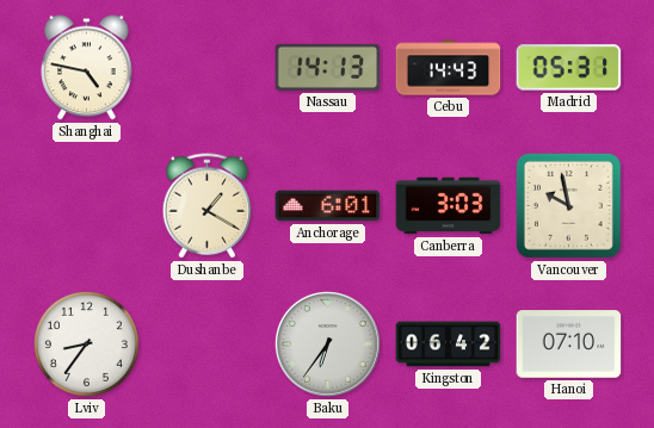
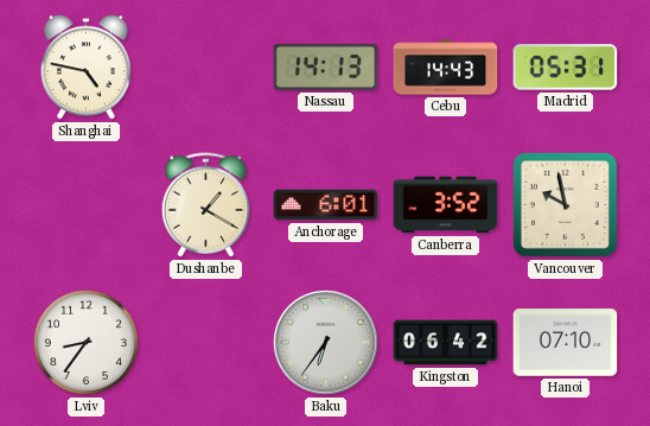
Canberra: 3:03 -> 3:52 (446, 205)
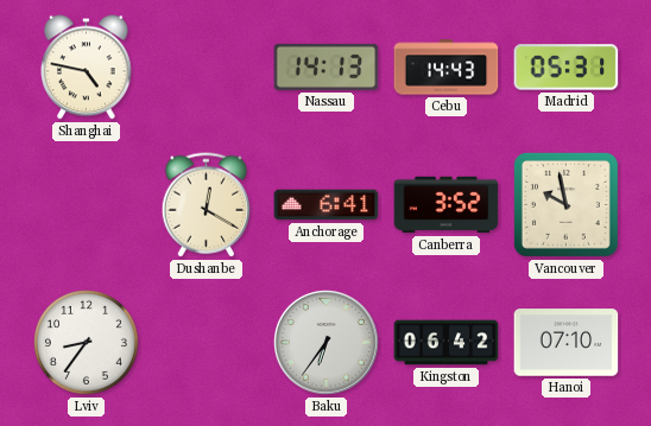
Dushanbe: 1:20 -> 12:20 (207, 205)
Anchorage: 6:01 -> 6:41 (327, 205)
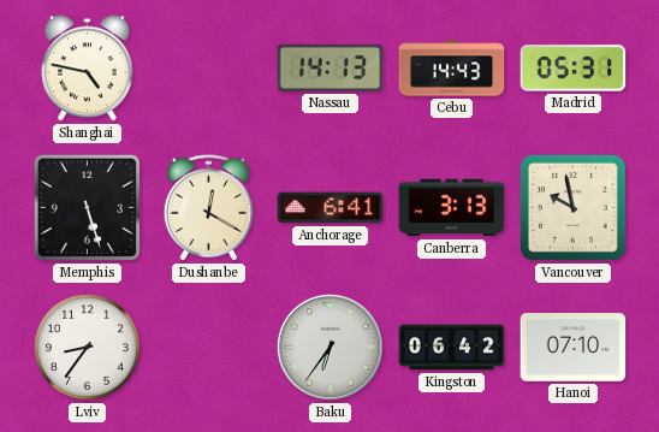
Memphis: none -> 5:27 (87, 207)
Canberra: 3:52 -> 3:13 (452, 208)
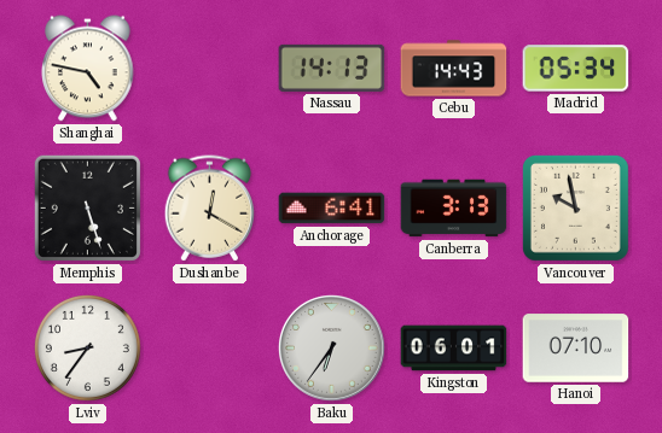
Madrid: 05:31 -> 05:34 (576, 69)
Kingston: 06:42 -> 06:01 (454, 349)
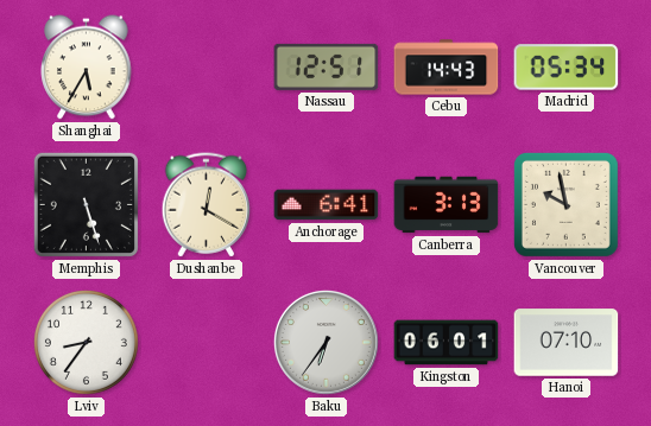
Shanghai: 4:47 -> 5:35 (87, 68)
Nassau: 14:13 -> 12:51 (327, 66)
